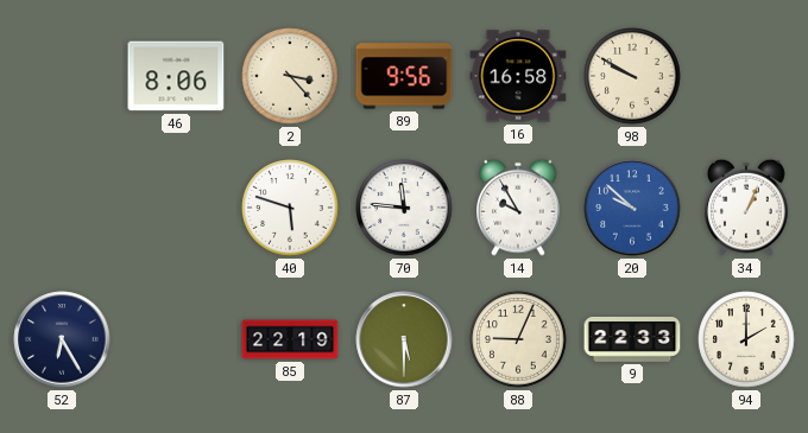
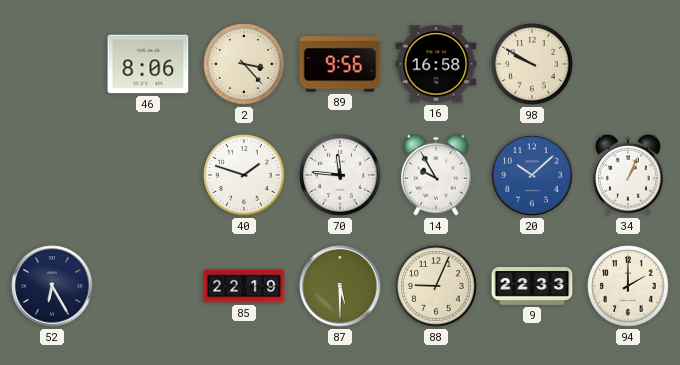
40: 5:48 -> 1:48 (244, 175)
20: 9:52 -> 10:08 (532, 175)
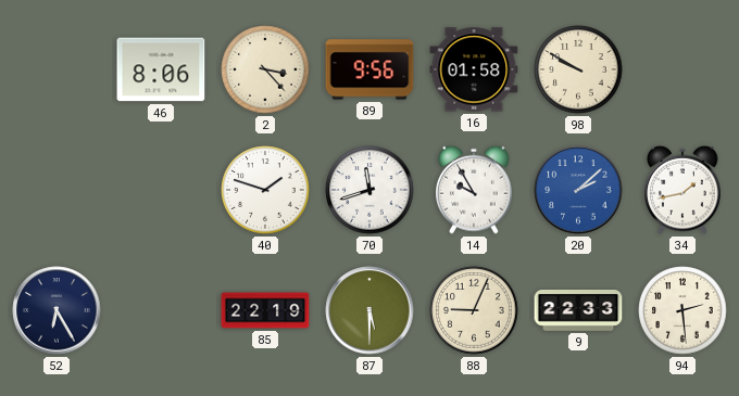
16: 16:58 -> 01:58 (474, 69)
70: 11:46 -> 11:42 (369, 190)
20: 10:08 -> 2:08 (578, 190)
34: 1:04 -> 1:43 (684, 190)
94: 2:00 -> 2:29 (682, 310)
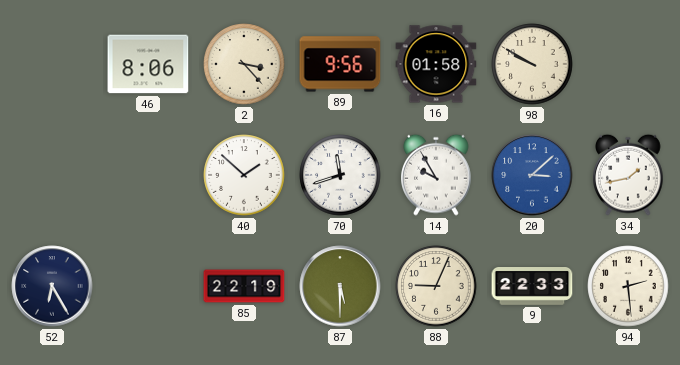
40: 1:48 -> 1:52 (244, 175)
20: 2:08 -> 3:08 (532, 175)
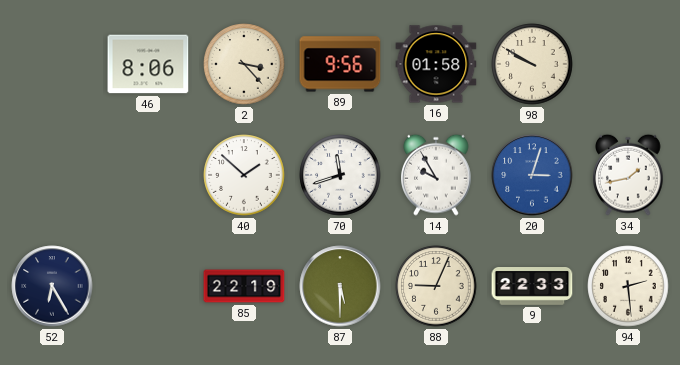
20: 3:08 -> 3:03 (532, 175)
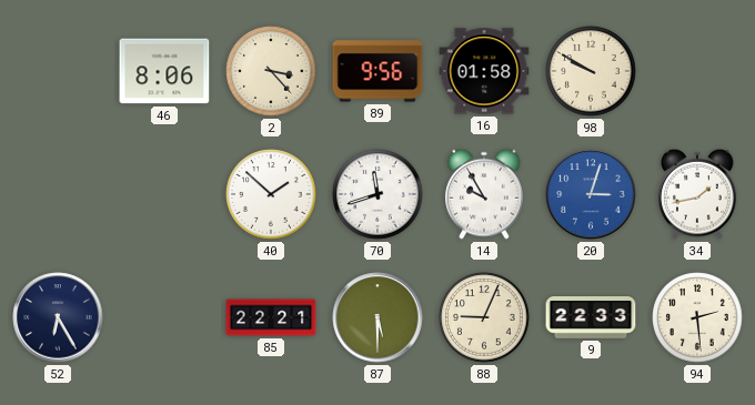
85: 22:19 -> 22:21 (271, 317)
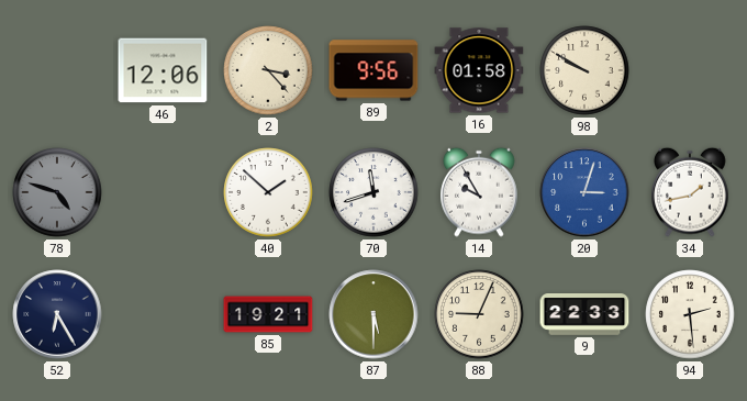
46: 8:06 -> 12:06 (163, 70)
78: none -> 4:48 (57, 192)
85: 22:21 -> 19:21 (268, 314)
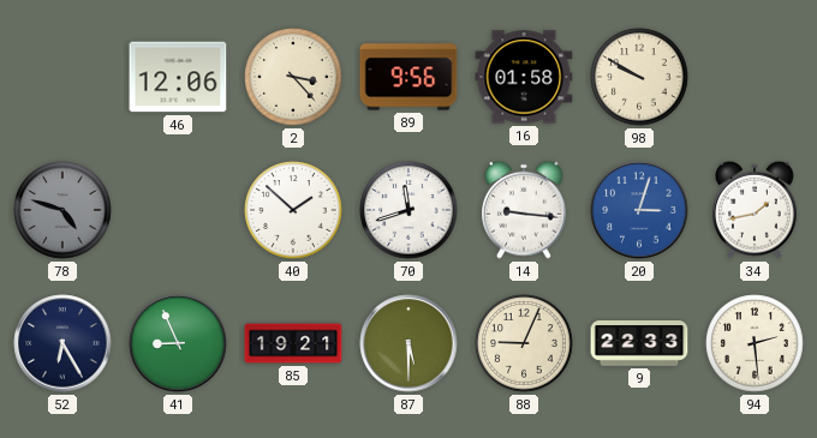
14: 9:55 -> 9:16 (525, 210)
41: none -> 8:56 (178, 343)
